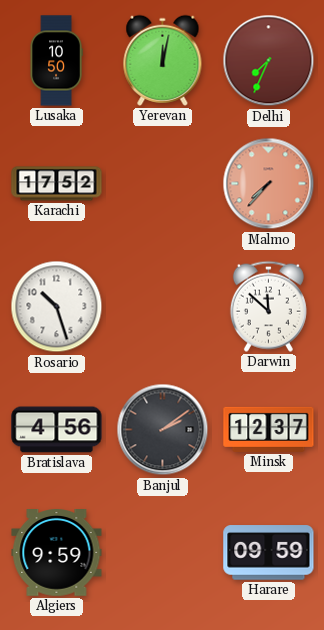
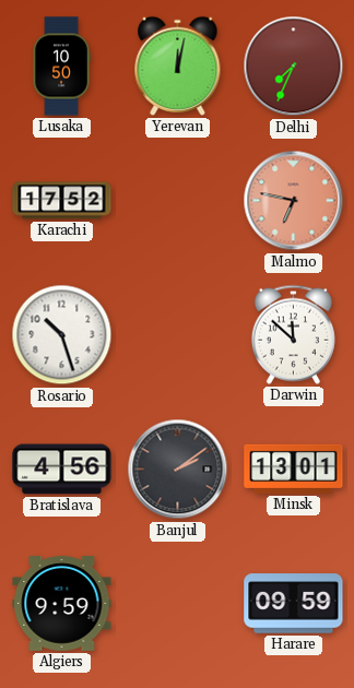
Malmo: 7:37 -> 6:47 (294, 201)
Minsk: 12:37 -> 13:01 (294, 468)
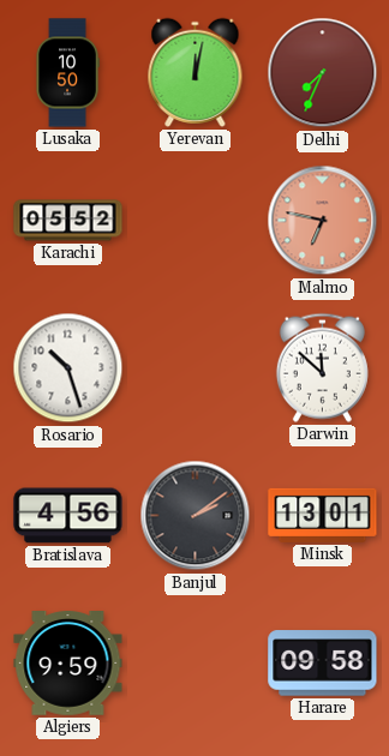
Karachi: 17:52 -> 05:52 (68, 221)
Harare: 09:59 -> 09:58 (323, 664)
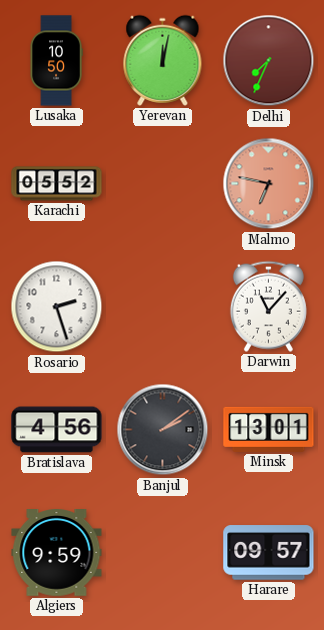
Rosario: 10:27 -> 2:27 (57, 307)
Darwin: 11:52 -> 11:07 (268, 306)
Harare: 09:58 -> 09:57 (269, 553)
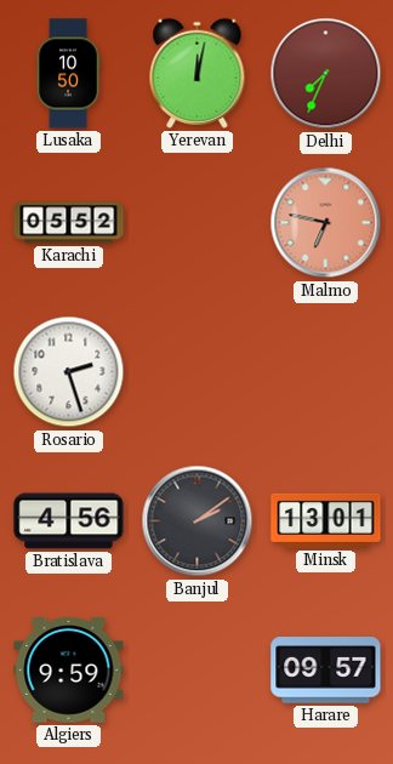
Darwin: 11:07 -> none (268, 306)
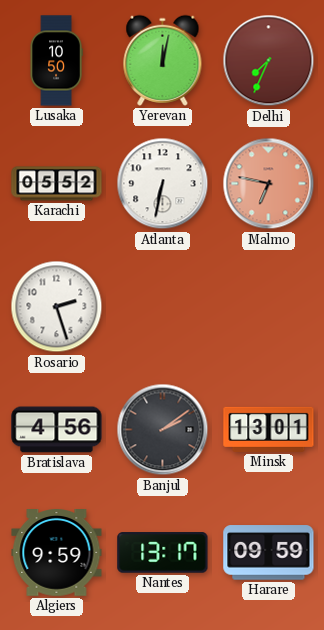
Atlanta: none -> 6:32 (163, 184)
Nantes: none -> 13:17 (163, 553)
Harare: 09:57 -> 09:59 (269, 553)
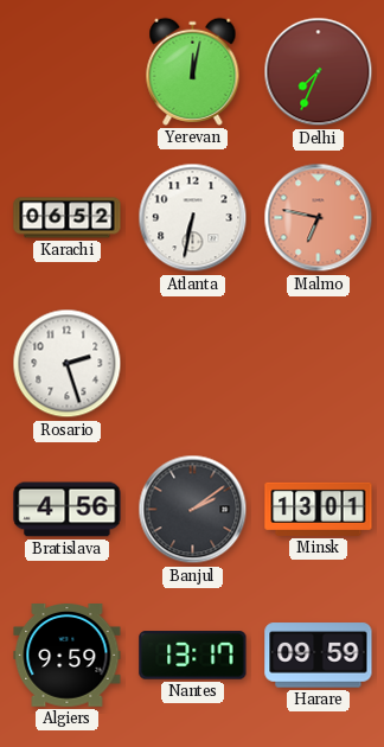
Lusaka: 10:50 -> none (56, 61)
Karachi: 05:52 -> 06:52 (68, 218)
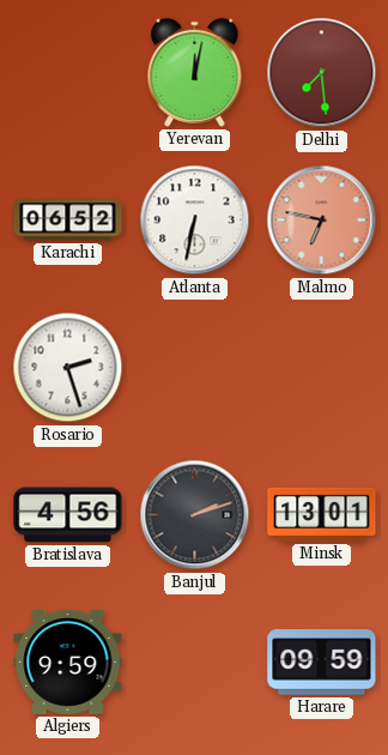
Delhi: 7:34 -> 7:29 (322, 73)
Banjul: 2:09 -> 2:12 (195, 515)
Nantes: 13:17 -> none (193, 656)
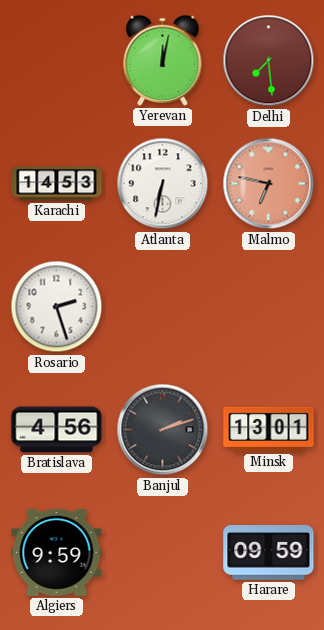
Karachi: 06:52 -> 14:53 (57, 184)
